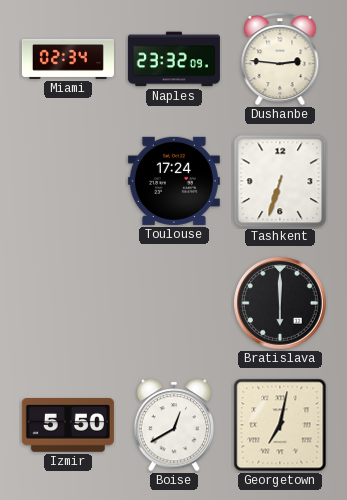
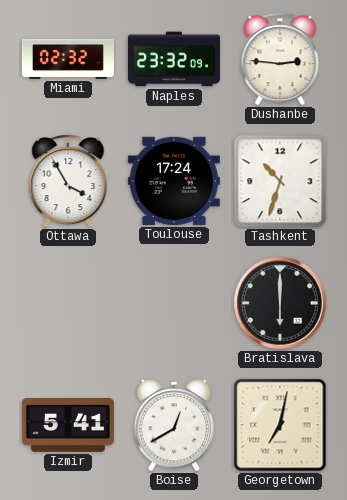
Miami: 02:34 -> 02:32 (68, 59)
Ottawa: none -> 3:55 (68, 181)
Tashkent: 6:33 -> 10:33 (280, 181)
Izmir: 5:50 -> 5:41 (68, 426)
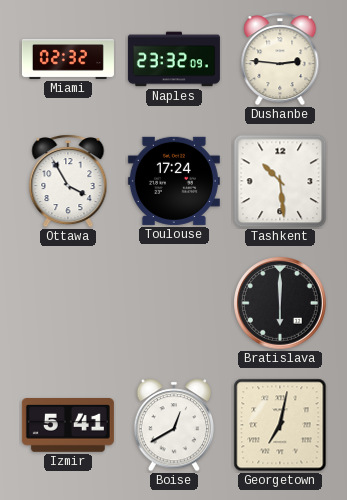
Tashkent: 10:33 -> 10:29 (280, 181)
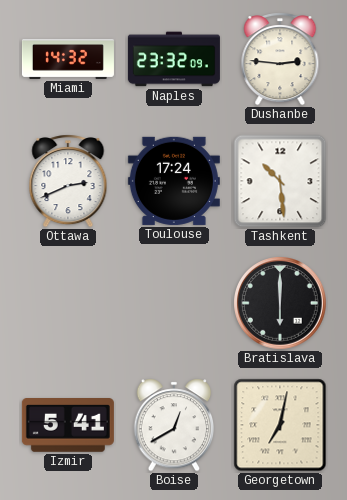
Miami: 02:32 -> 14:32 (68, 59)
Ottawa: 3:55 -> 2:41 (68, 181)
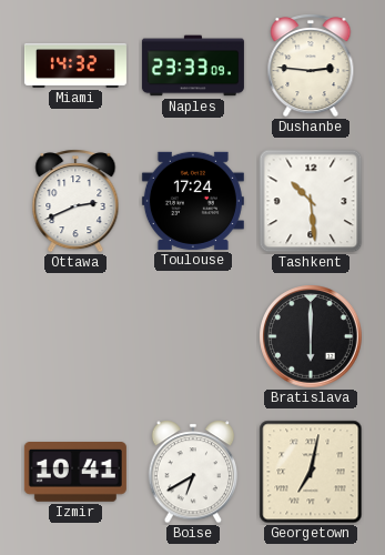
Naples: 23:32 -> 23:33 (193, 65)
Izmir: 5:41 -> 10:41 (75, 473)
Boise: 12:40 -> 6:40 (193, 472)
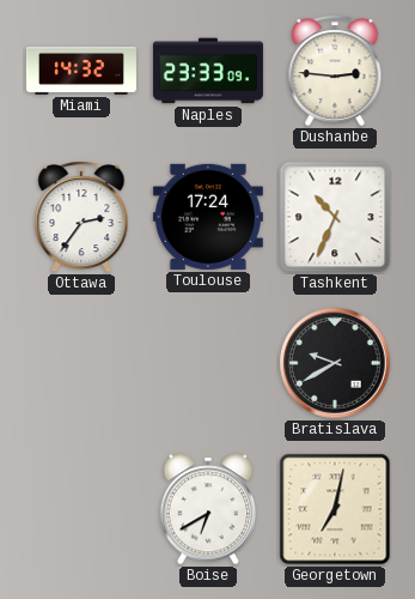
Ottawa: 2:41 -> 2:36 (81, 217)
Tashkent: 10:29 -> 10:34 (335, 217)
Bratislava: 6:00 -> 9:40 (336, 364)
Izmir: 10:41 -> none (75, 473)
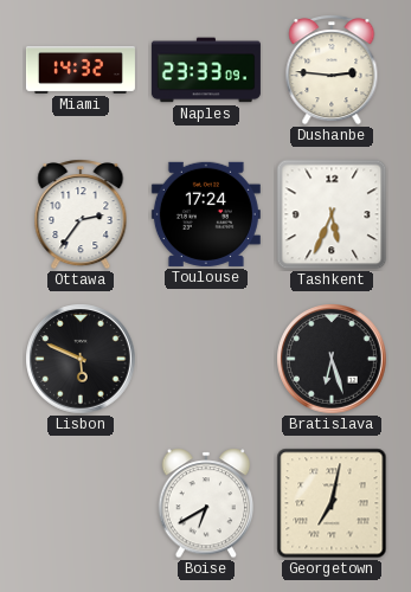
Tashkent: 10:34 -> 5:34 (332, 214)
Lisbon: none -> 5:49 (82, 360)
Bratislava: 9:40 -> 6:27 (333, 360)
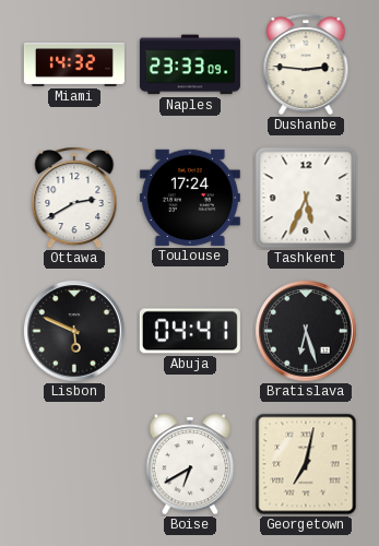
Ottawa: 2:36 -> 2:40 (74, 198)
Abuja: none -> 04:41 (190, 331)
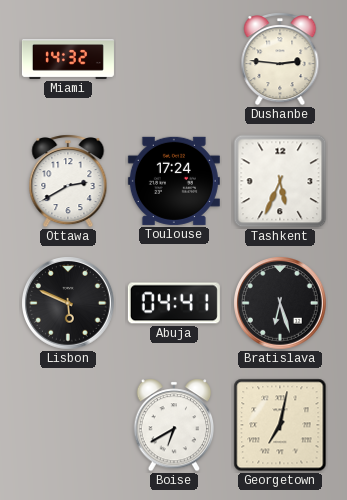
Naples: 23:33 -> none (190, 64)
